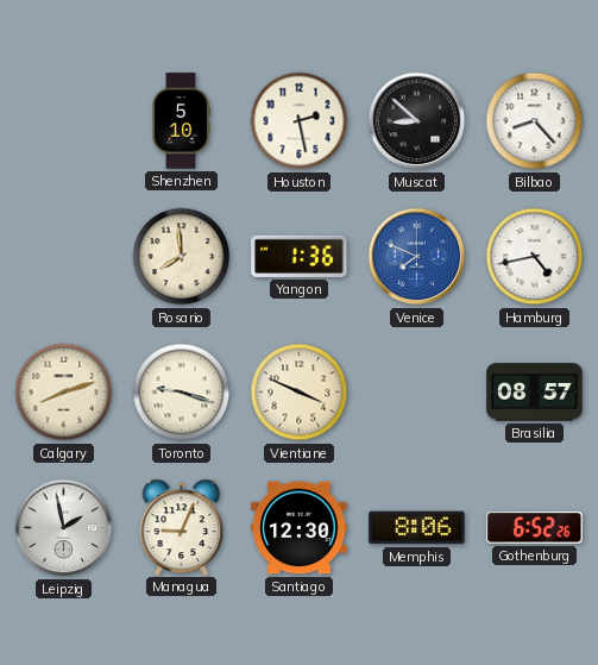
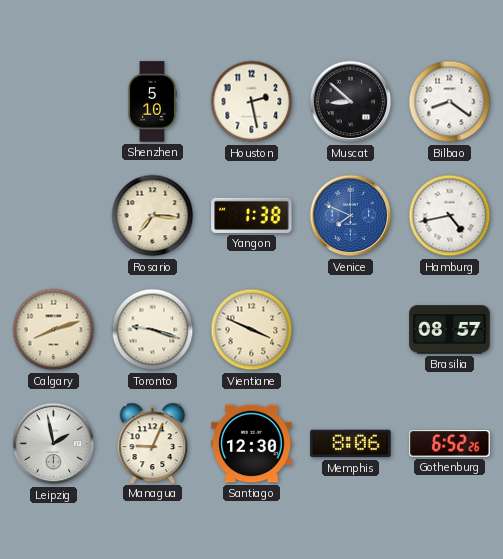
Bilbao: 8:23 -> 8:21 (450, 102)
Rosario: 7:59 -> 7:16 (153, 216)
Yangon: 1:36 -> 1:38 (252, 215)
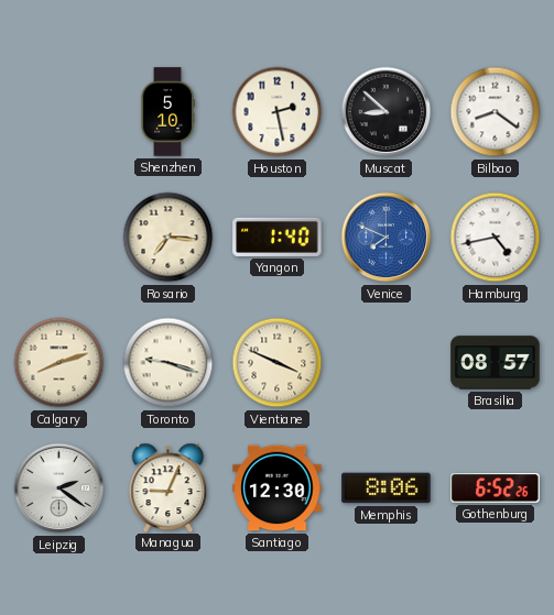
Yangon: 1:38 -> 1:40 (278, 237)
Leipzig: 1:58 -> 2:21 (59, 488)
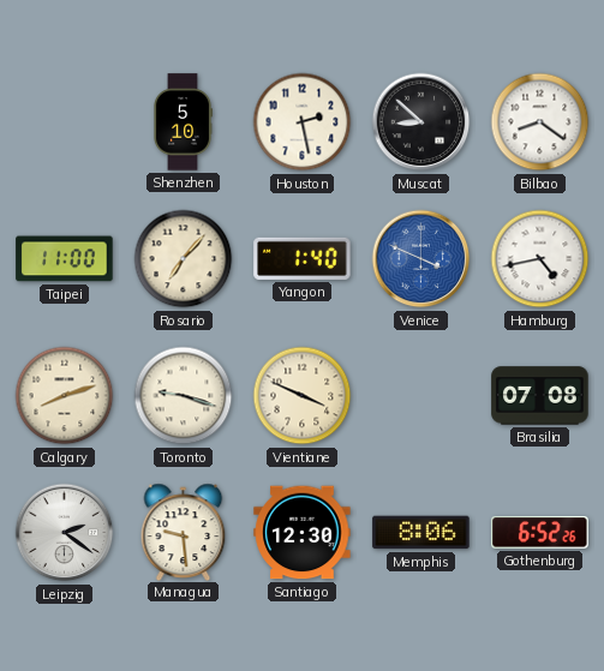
Taipei: none -> 11:00 (65, 259)
Rosario: 7:16 -> 7:07 (184, 259)
Venice: 7:49 -> 3:49 (421, 259)
Brasilia: 08:57 -> 07:08 (540, 396)
Managua: 9:04 -> 9:29 (184, 532)
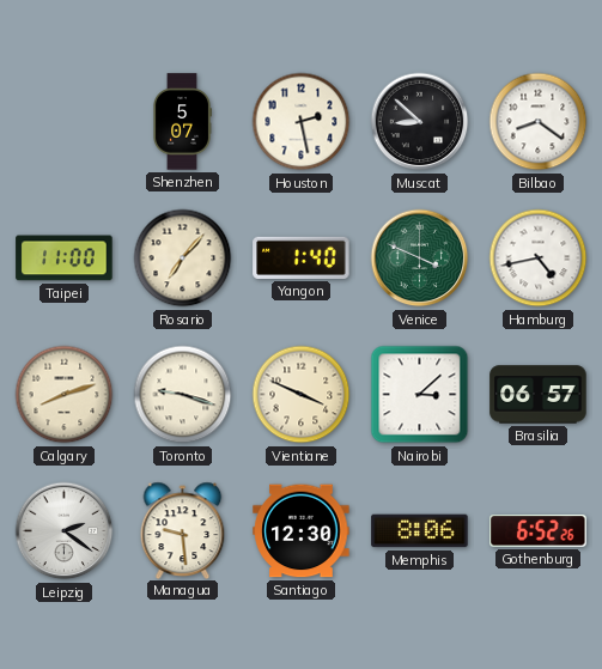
Shenzhen: 5:10 -> 5:07 (182, 122)
Venice dial: blue -> green (420, 259)
Nairobi: none -> 3:08 (420, 395)
Brasilia: 07:08 -> 06:57 (539, 395)
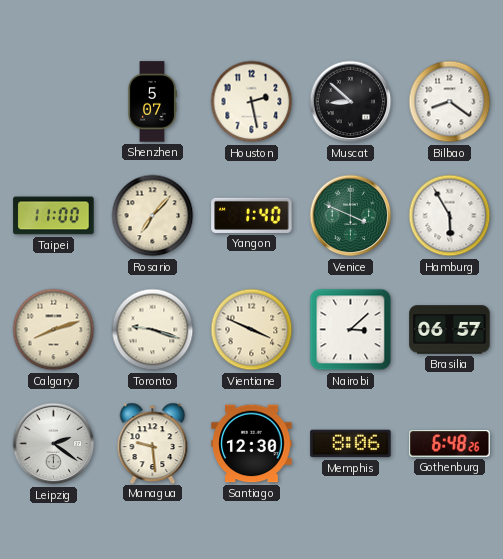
Hamburg: 4:43 -> 5:55 (450, 216)
Gothenburg: 6:52 -> 6:48 (450, 444)
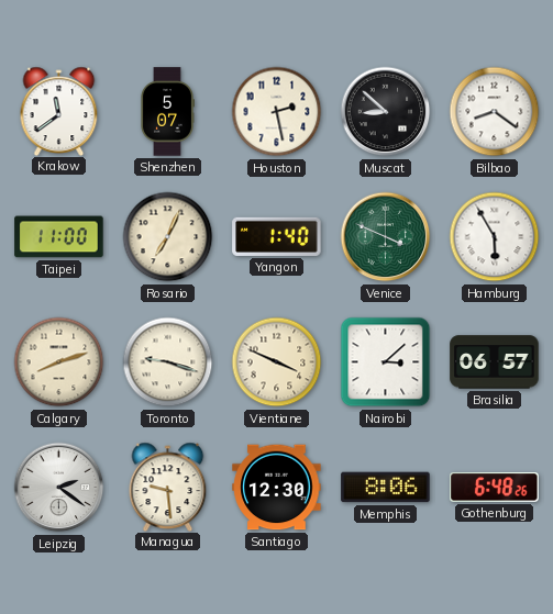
Krakow: none -> 11:39 (59, 111)
Rosario: 7:07 -> 7:04 (168, 237)
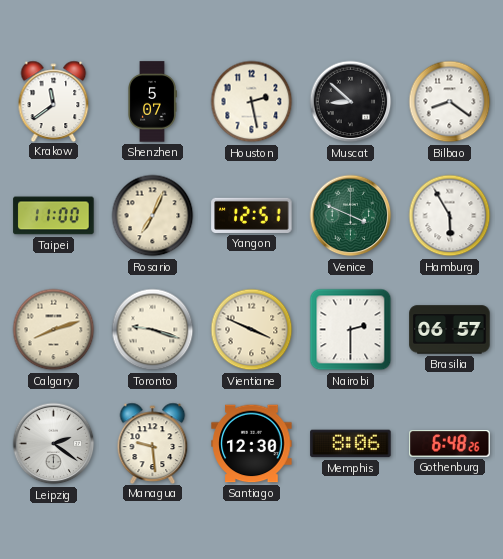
Yangon: 1:40 -> 12:51 (252, 215)
Nairobi: 3:08 -> 2:30 (351, 330)
